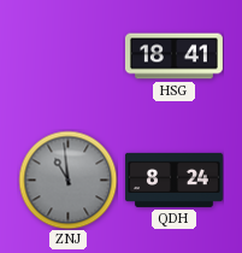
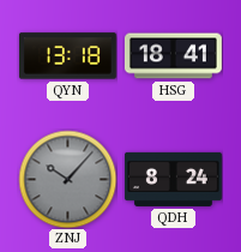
QYN: none -> 13:18 (67, 56)
ZNJ: 10:59 -> 10:07 (67, 179)
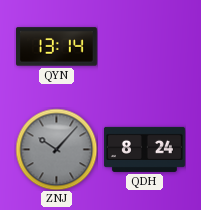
QYN: 13:18 -> 13:14 (56, 47)
HSG: 18:41 -> none (173, 56)
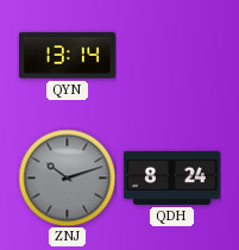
ZNJ: 10:07 -> 10:12 (67, 177)
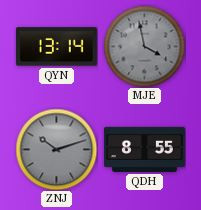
MJE: none -> 3:58 (144, 46)
QDH: 8:24 -> 8:55 (144, 149)
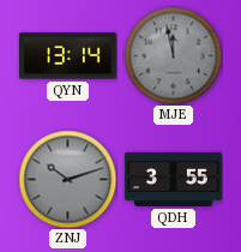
MJE: 3:58 -> 11:58 (173, 55)
QDH: 8:55 -> 3:55 (173, 179)
